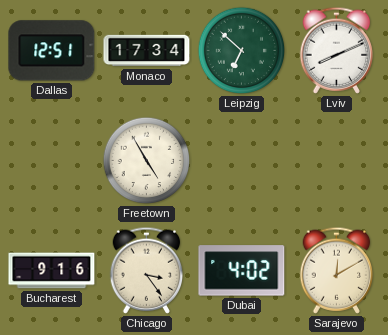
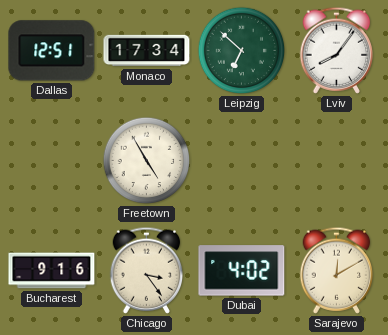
Lviv: 8:11 -> 8:06 (337, 50)
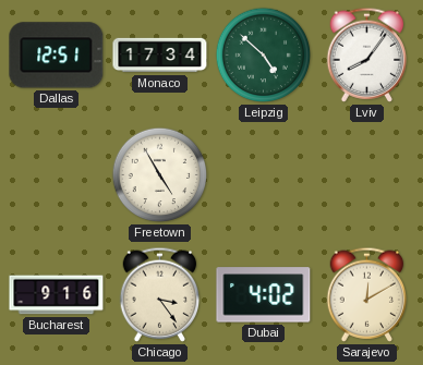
Leipzig: 6:52 -> 4:52 (264, 56)
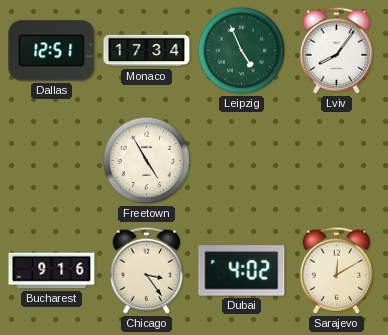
Leipzig: 4:52 -> 4:56 (242, 51)
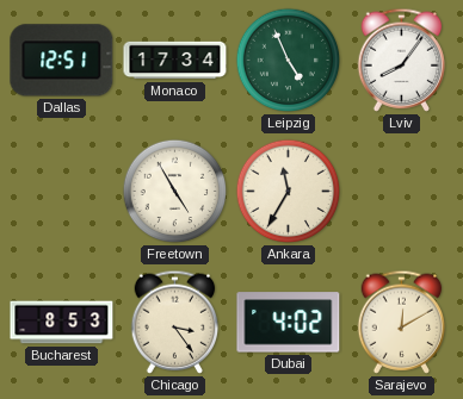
Ankara: none -> 11:35 (289, 192)
Bucharest: 9:16 -> 8:53 (62, 323)
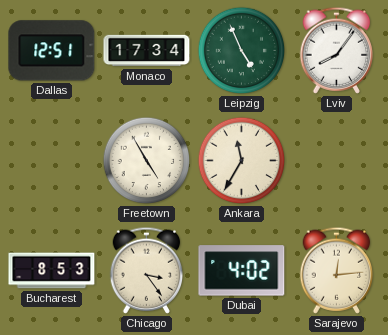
Sarajevo: 12:10 -> 12:14 (337, 270)
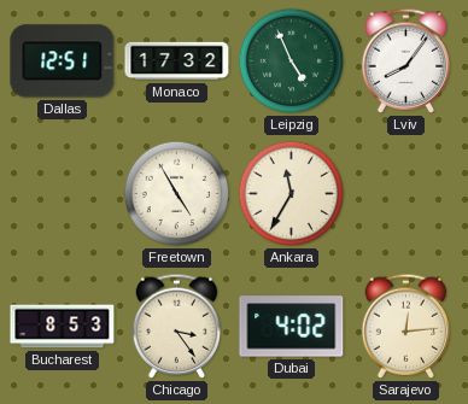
Monaco: 17:34 -> 17:32 (177, 62)
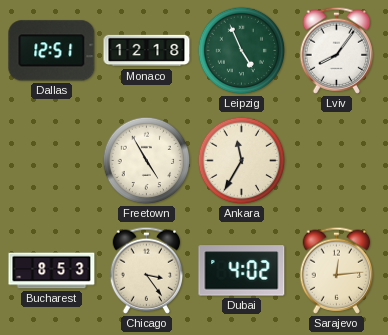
Monaco: 17:32 -> 12:18 (147, 51)
